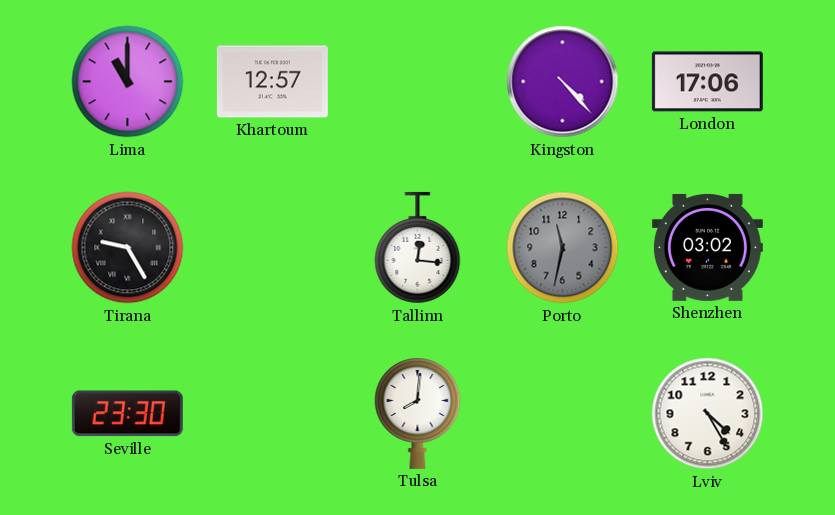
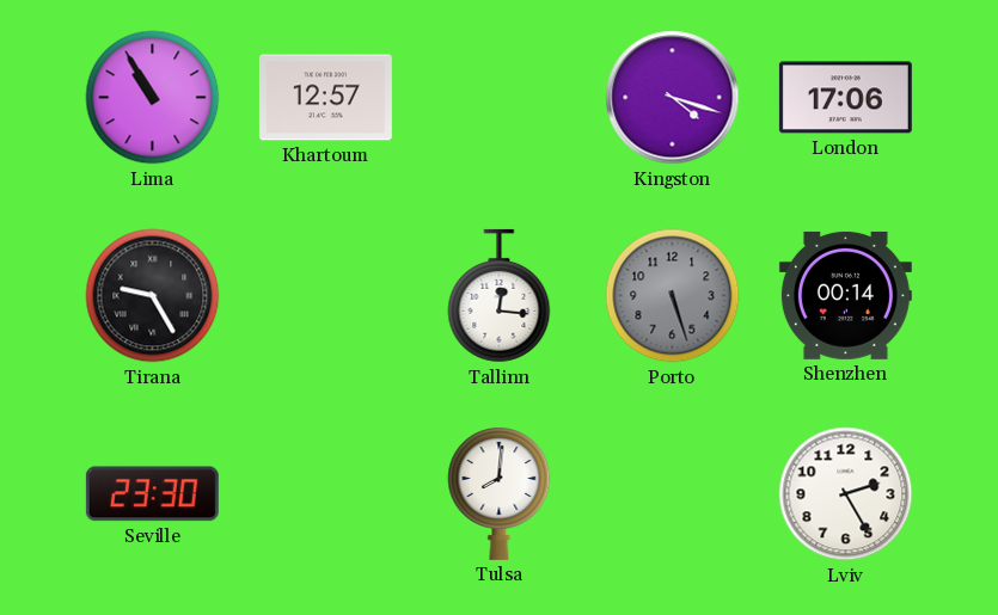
Lima: 11:00 -> 10:55 (153, 98)
Kingston: 4:23 -> 4:18 (673, 98)
Porto: 11:32 -> 5:27 (673, 296)
Shenzhen: 03:02 -> 00:14 (845, 295)
Lviv: 4:25 -> 2:25 (846, 494)
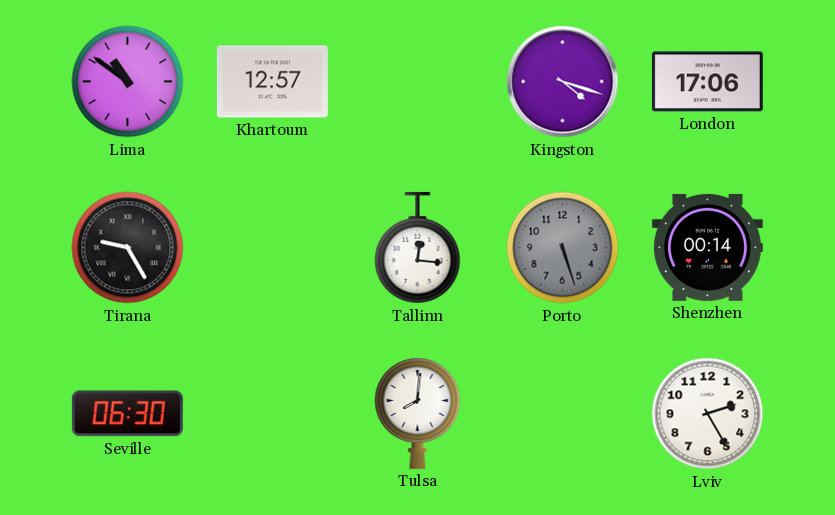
Lima: 10:55 -> 10:51 (128, 82)
Seville: 23:30 -> 06:30 (127, 414)
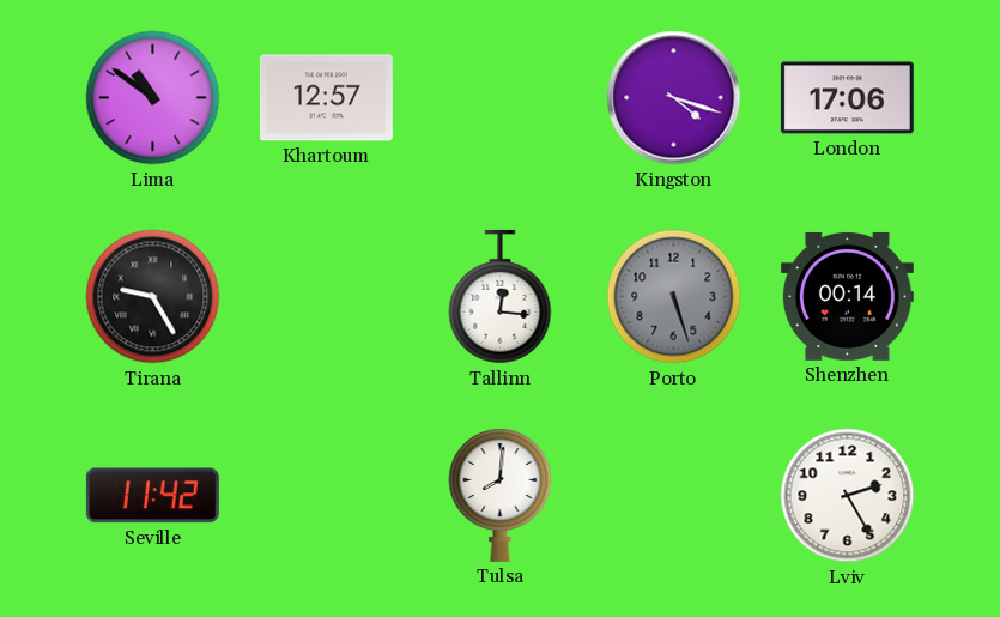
Seville: 06:30 -> 11:42 (152, 496)
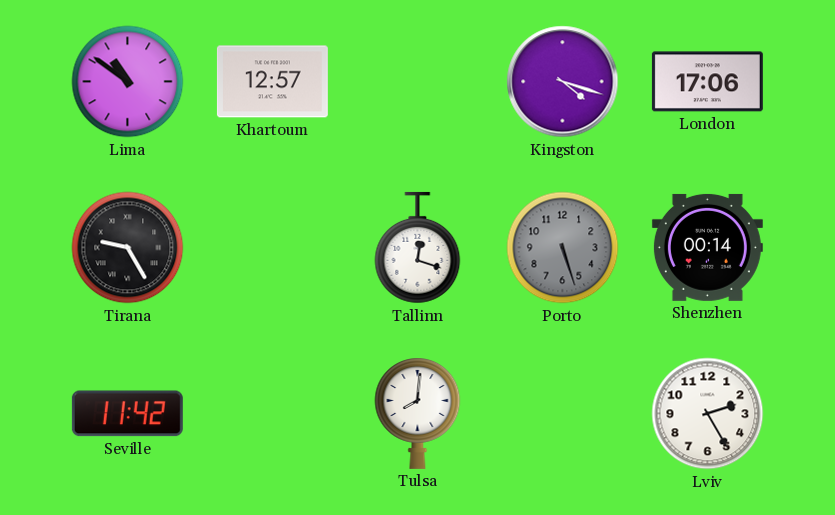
Tallinn: 12:16 -> 12:18 (418, 248)
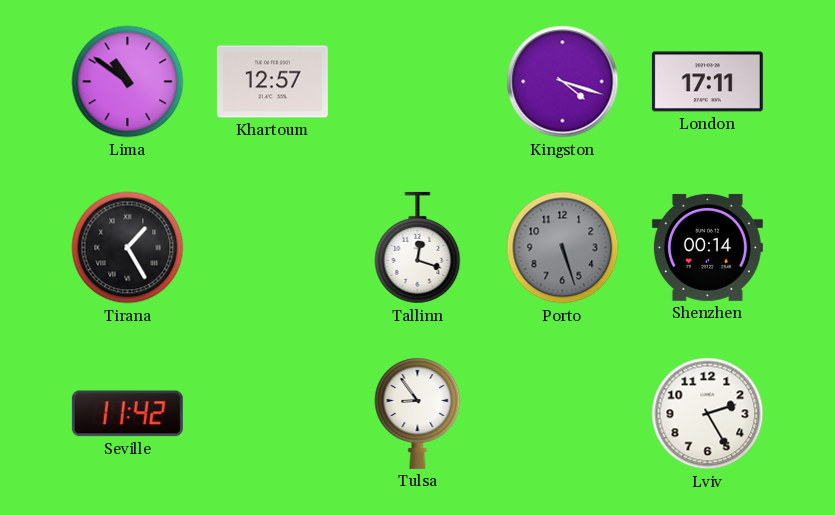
London: 17:06 -> 17:11 (707, 82)
Tirana: 9:25 -> 1:25 (128, 248)
Tulsa: 8:01 -> 8:54 (418, 413)
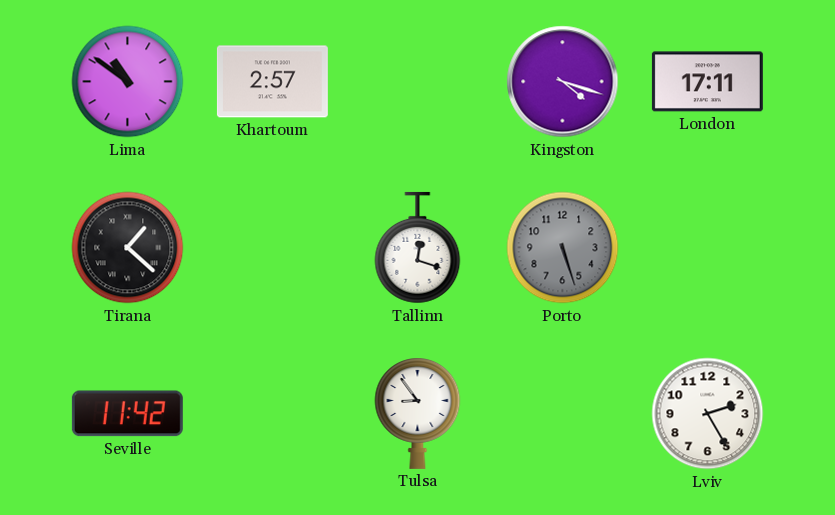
Khartoum: 12:57 -> 2:57 (272, 82)
Tirana: 1:25 -> 1:22 (128, 248)
Shenzhen: 00:14 -> none (707, 247)
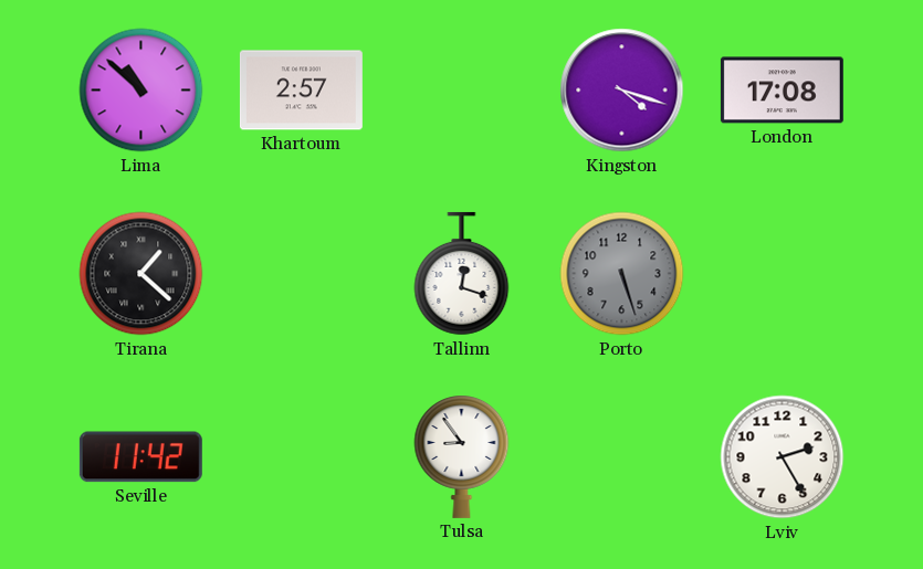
Lima: 10:51 -> 10:52 (141, 91)
London: 17:11 -> 17:08 (782, 91)
